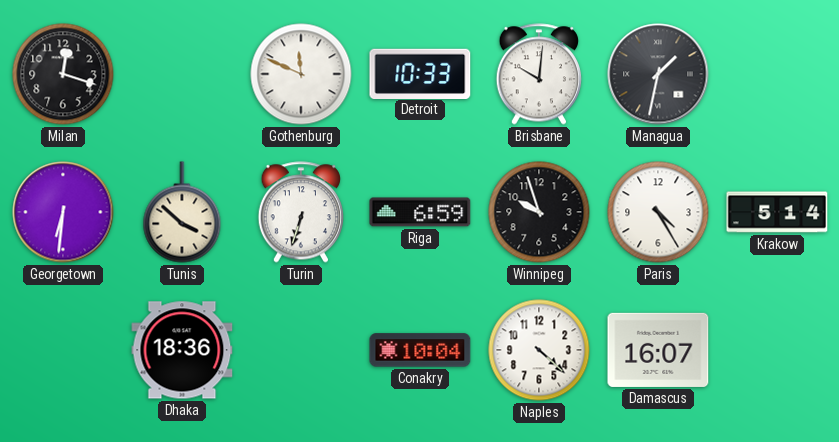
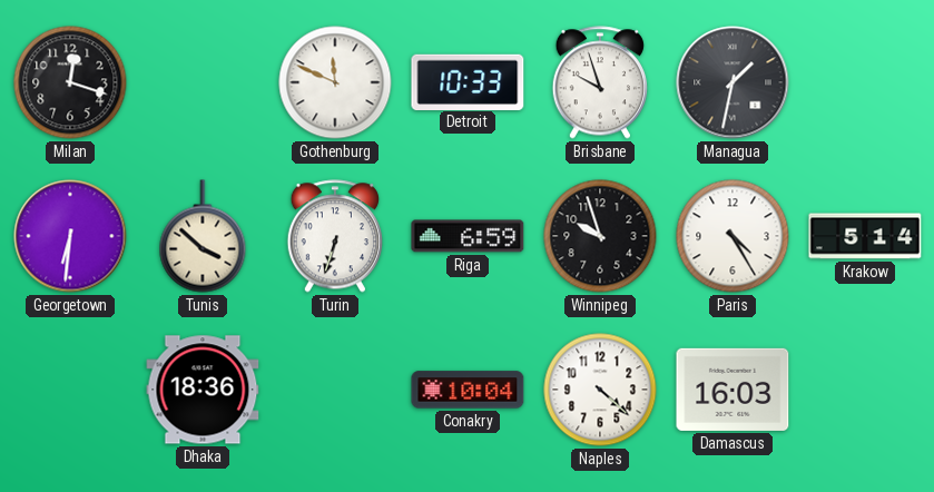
Brisbane: 10:01 -> 9:57 (599, 82)
Damascus: 16:07 -> 16:03 (733, 390)
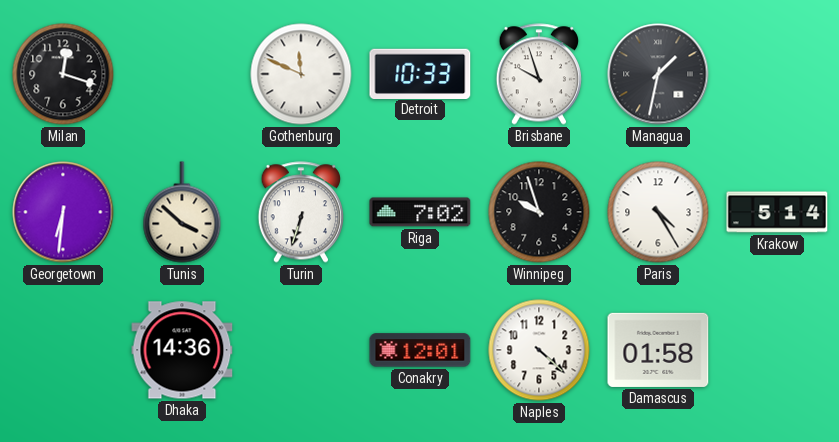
Riga: 6:59 -> 7:02 (420, 212)
Dhaka: 18:36 -> 14:36 (182, 350)
Conakry: 10:04 -> 12:01 (420, 350)
Damascus: 16:03 -> 01:58 (658, 350)
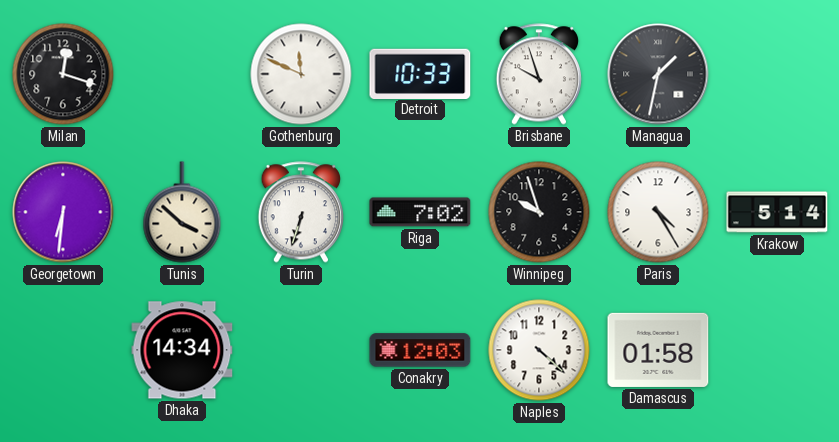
Dhaka: 14:36 -> 14:34 (182, 350)
Conakry: 12:01 -> 12:03 (420, 350)
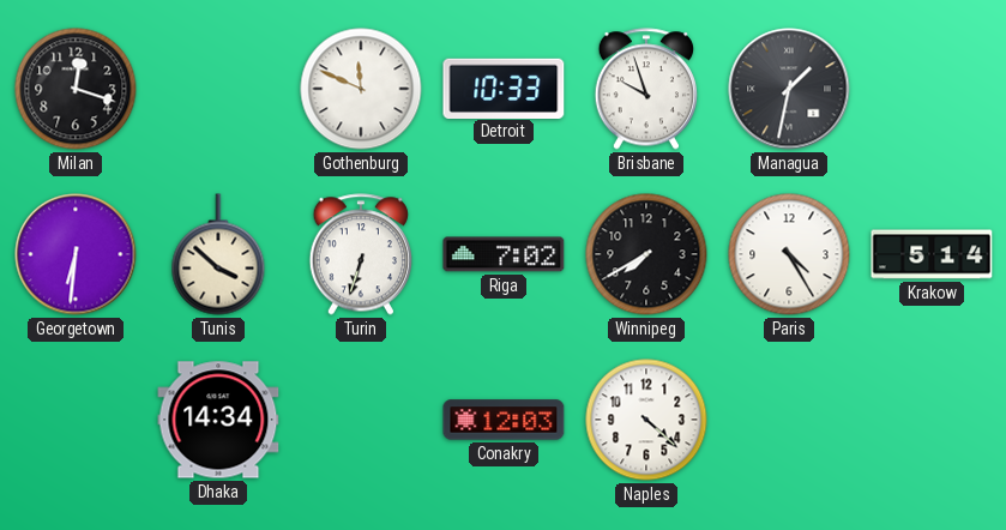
Winnipeg: 9:57 -> 7:40 (646, 254)
Damascus: 01:58 -> none (658, 350)
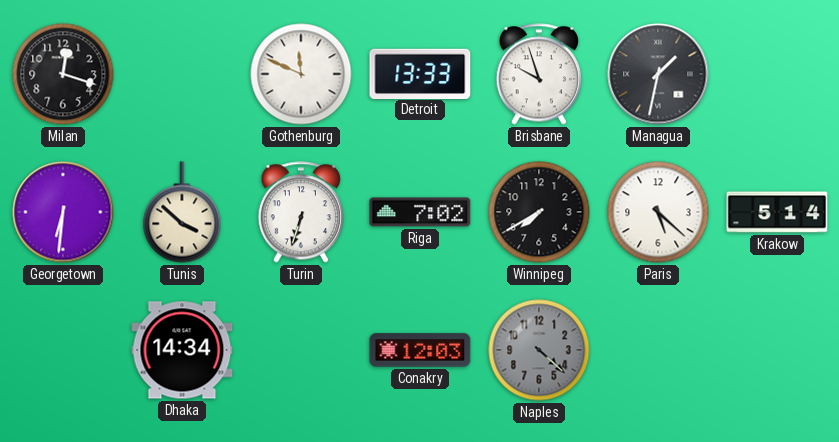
Detroit: 10:33 -> 13:33 (420, 73)
Paris: 4:25 -> 5:22 (658, 212)
Naples dial: white -> grey (539, 350)
